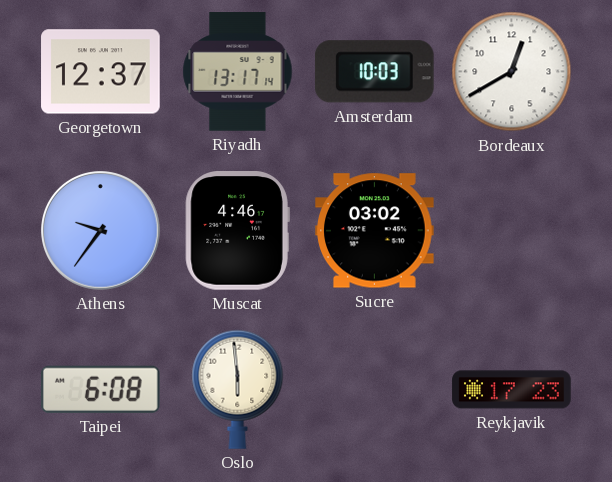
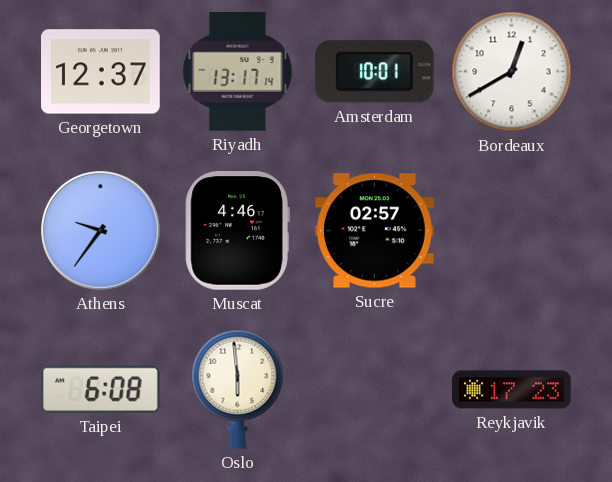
Amsterdam: 10:03 -> 10:01 (374, 72)
Sucre: 03:02 -> 02:57 (375, 231)
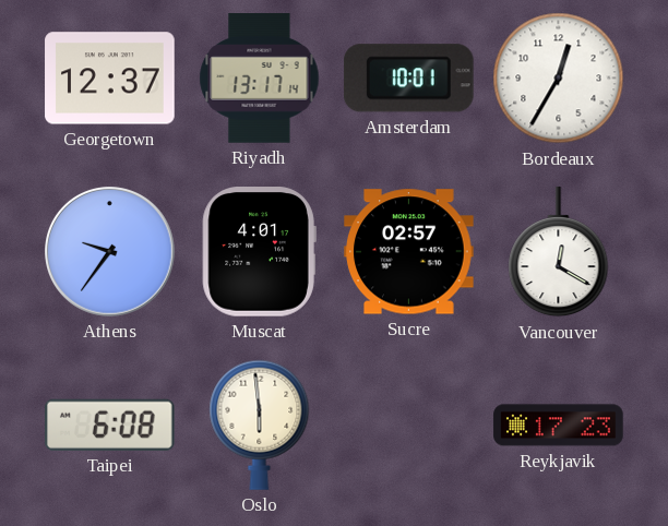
Bordeaux: 12:40 -> 12:35 (559, 79)
Muscat: 4:46 -> 4:01 (259, 252)
Vancouver: none -> 12:20 (559, 252)
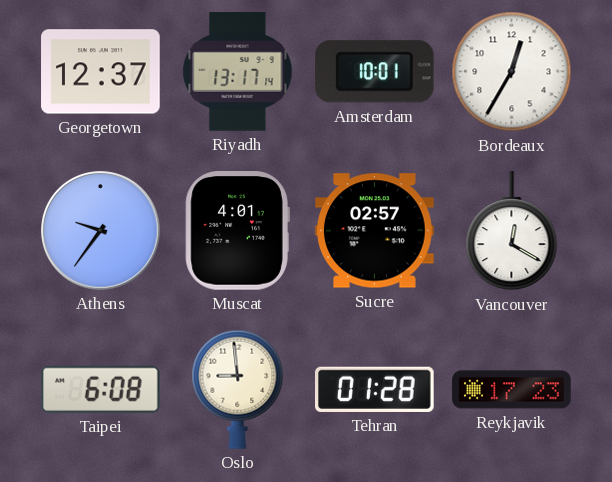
Oslo: 5:59 -> 8:59 (238, 389)
Tehran: none -> 01:28 (375, 389)
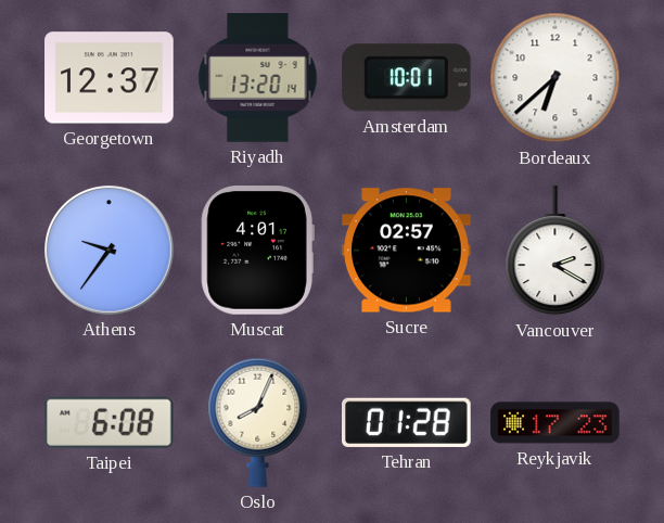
Riyadh: 13:17 -> 13:20 (258, 78)
Bordeaux: 12:35 -> 6:38 (556, 78)
Vancouver: 12:20 -> 2:20 (556, 251)
Oslo: 8:59 -> 8:04 (258, 422)
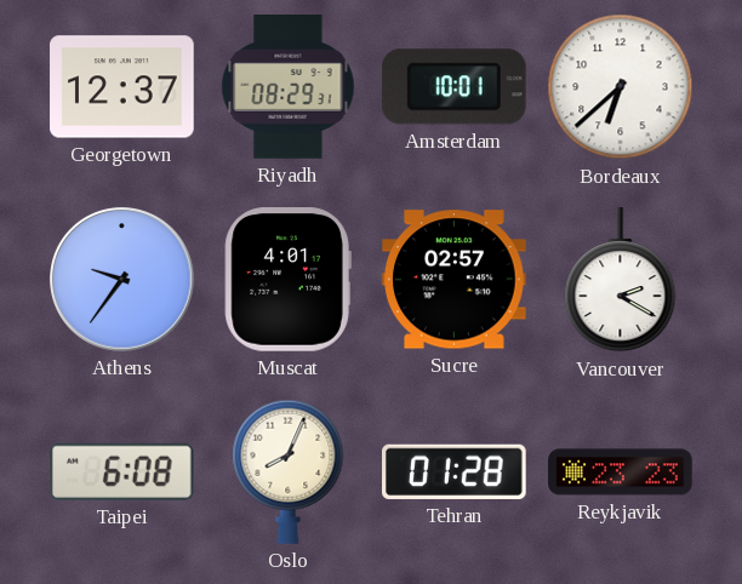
Riyadh: 13:20 -> 08:29 (289, 87)
Reykjavik: 17:23 -> 23:23 (621, 473)
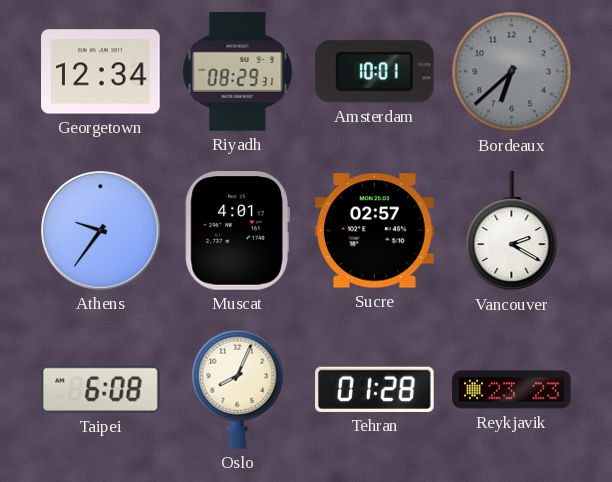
Georgetown: 12:37 -> 12:34 (101, 72)
Bordeaux dial: white -> grey (512, 72)
